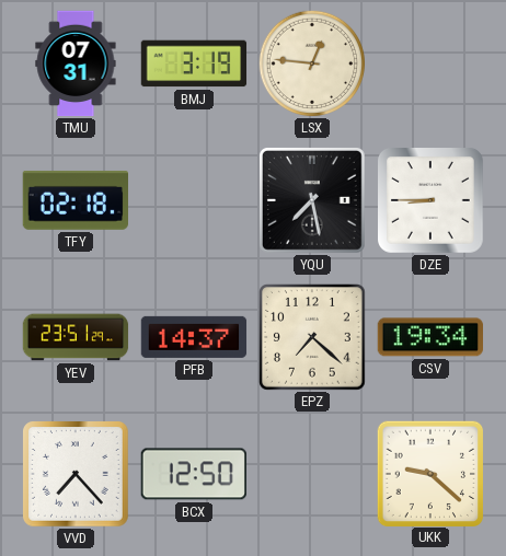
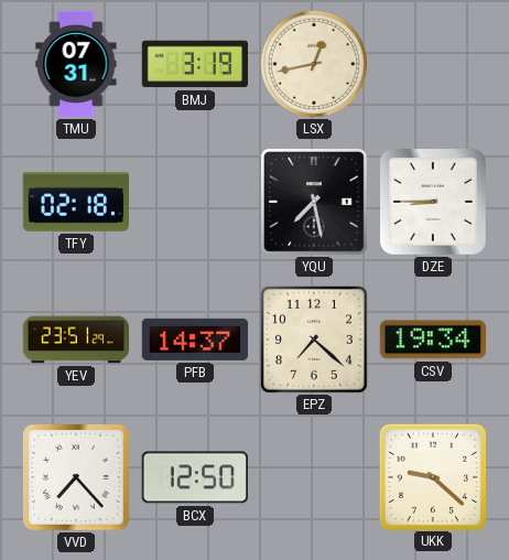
LSX: 12:46 -> 12:43 (314, 64)
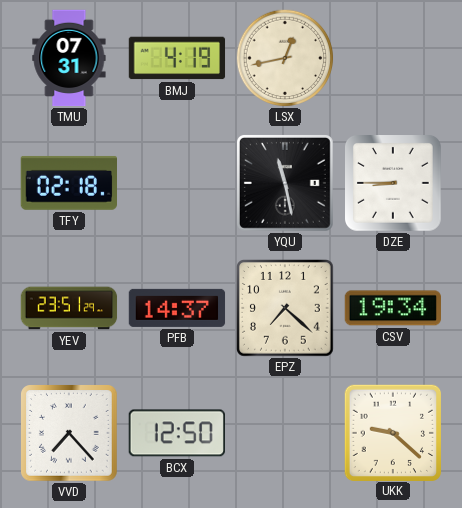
BMJ: 3:19 -> 4:19 (177, 58)
YQU: 7:28 -> 11:28 (285, 183)
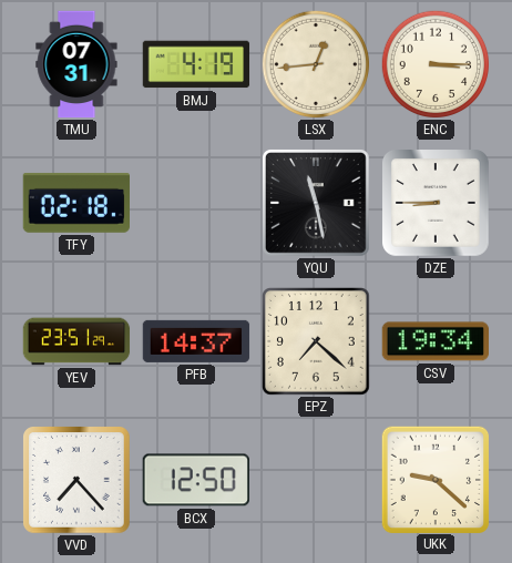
LSX: 12:43 -> 12:44 (316, 64)
ENC: none -> 3:15 (436, 64)
